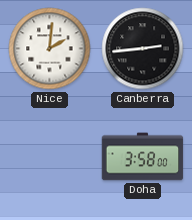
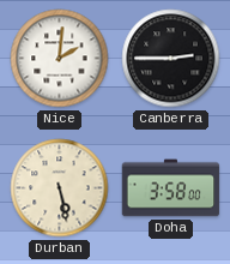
Canberra: 2:44 -> 2:45 (171, 59)
Durban: none -> 5:28 (60, 188)
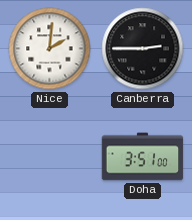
Durban: 5:28 -> none (60, 188)
Doha: 3:58 -> 3:51 (143, 157)
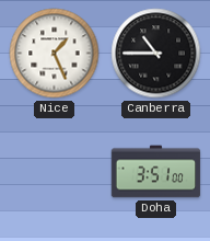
Nice: 2:01 -> 1:26 (55, 54)
Canberra: 2:45 -> 10:45 (156, 54)
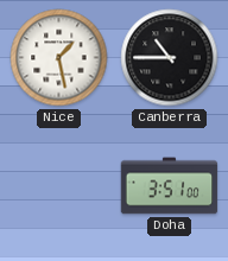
Nice: 1:26 -> 1:28 (59, 58)
